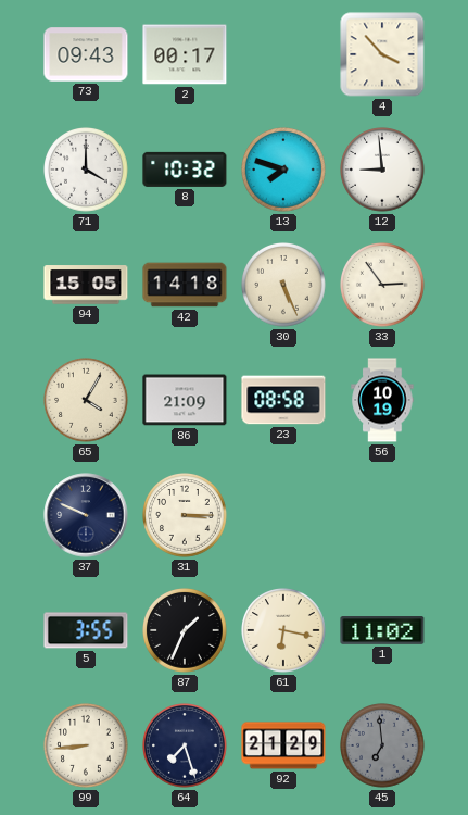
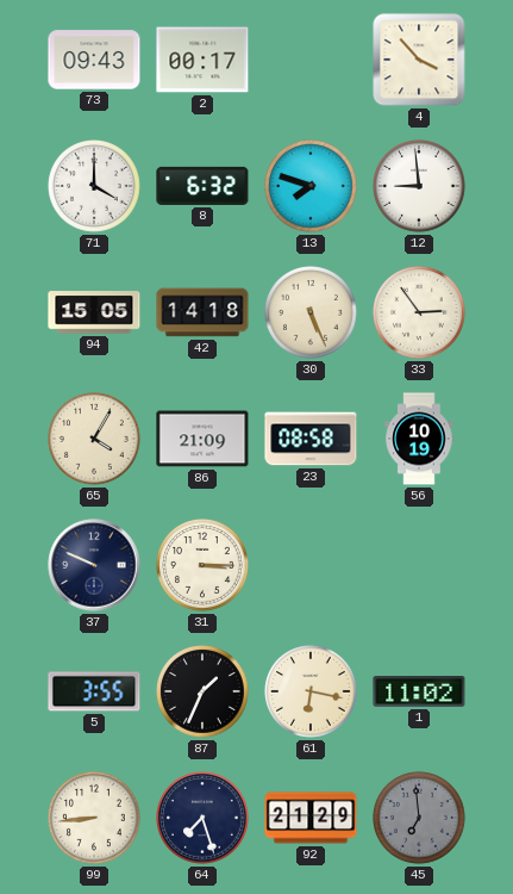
8: 10:32 -> 6:32 (202, 186)
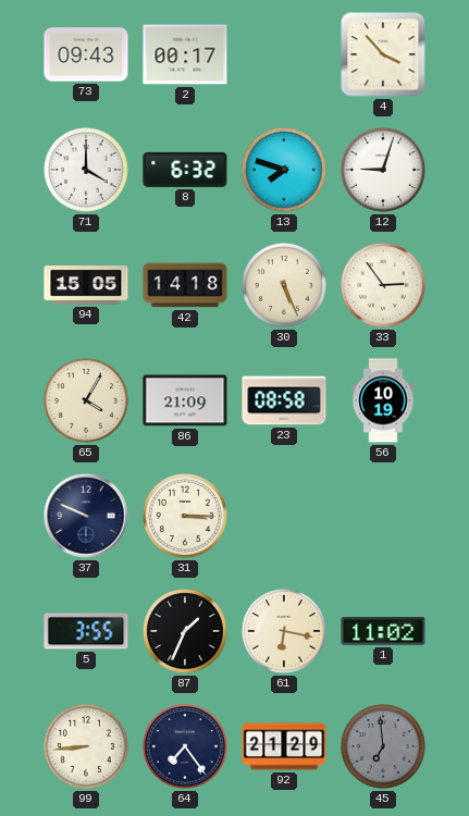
12: 8:59 -> 9:03 (384, 171)
64: 7:27 -> 7:24 (186, 747)
